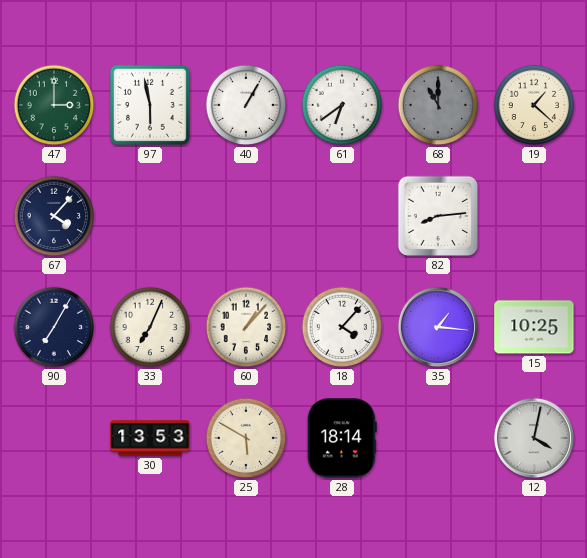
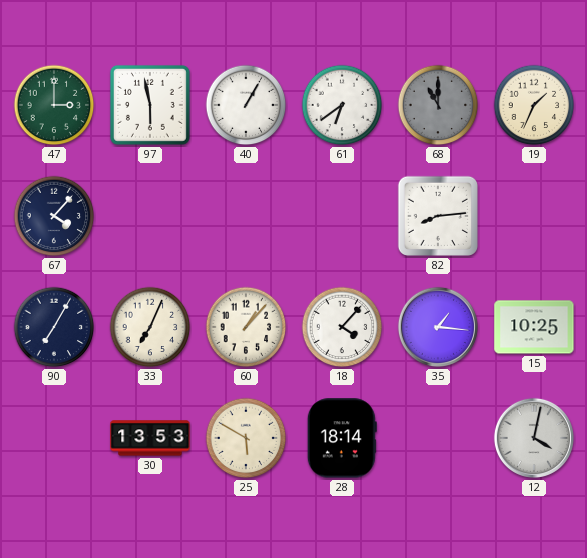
19: 1:22 -> 1:34 (534, 105)
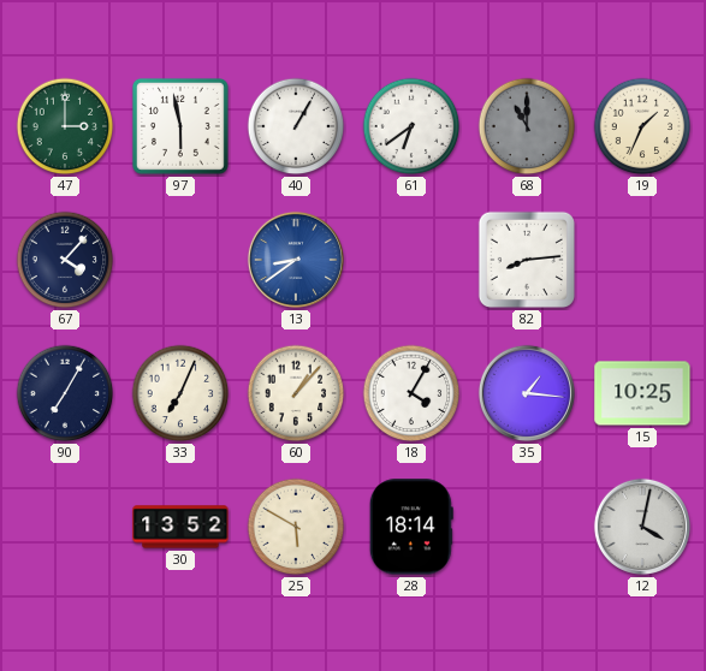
13: none -> 8:39 (296, 260)
18: 4:07 -> 4:05 (411, 393)
30: 13:53 -> 13:52 (180, 527)
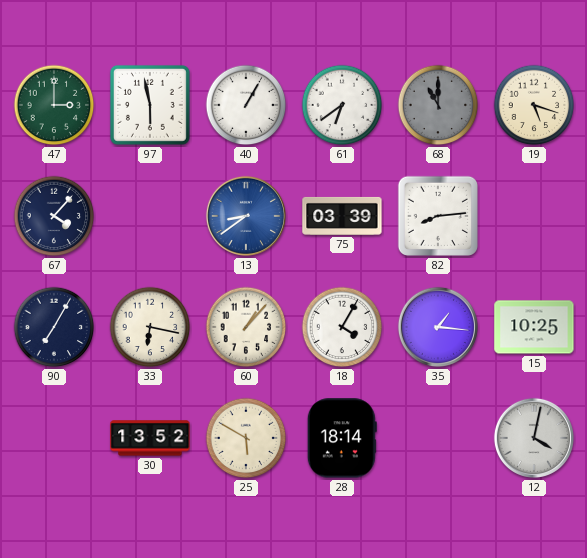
19: 1:34 -> 5:18 (534, 105)
75: none -> 03:39 (342, 216)
33: 7:04 -> 6:17 (150, 327)
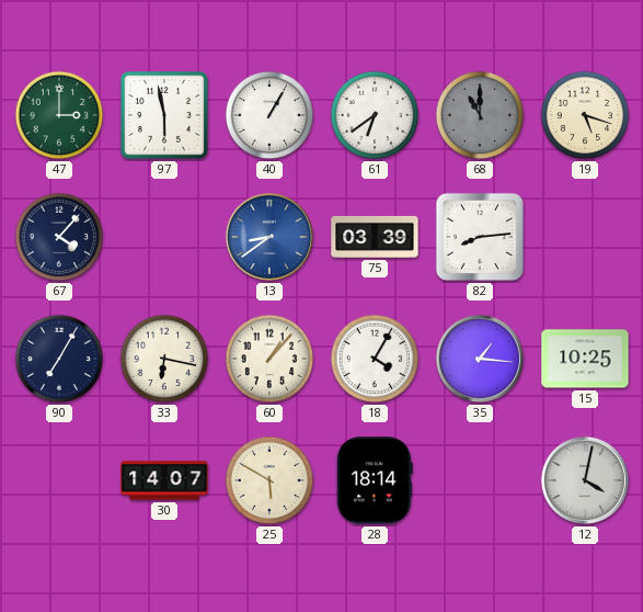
30: 13:52 -> 14:07 (164, 480)
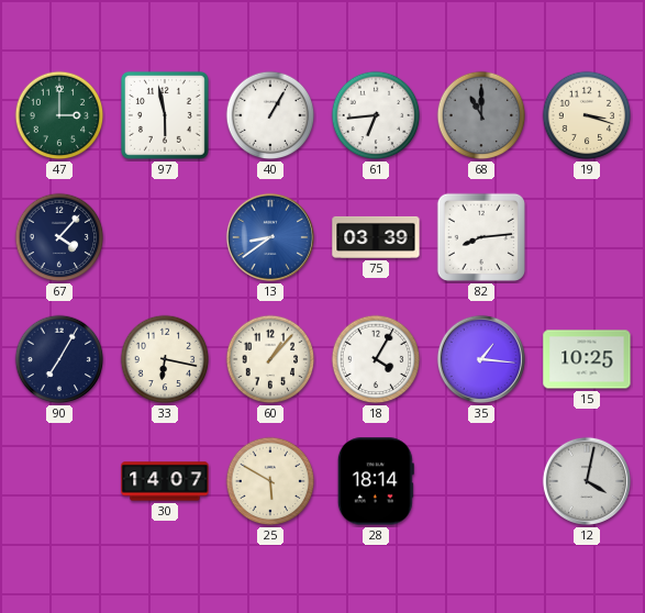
61: 6:39 -> 6:44 (376, 115)
19: 5:18 -> 3:18 (587, 115)
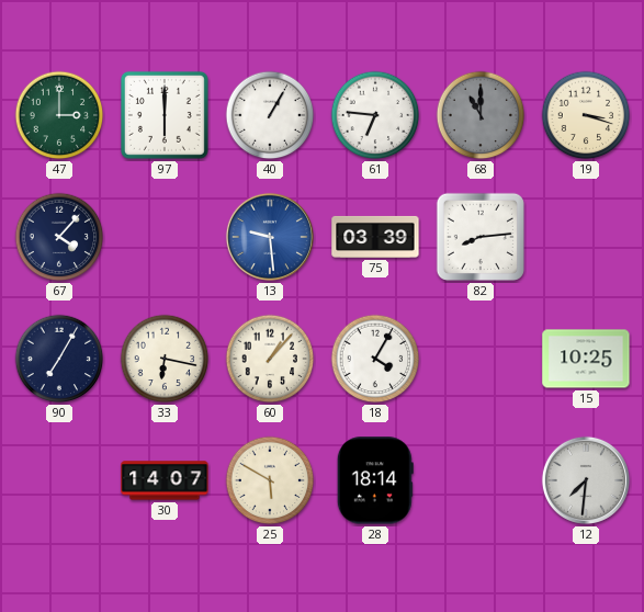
97: 5:58 -> 6:00 (165, 115)
61: 6:44 -> 6:46 (375, 115)
13: 8:39 -> 9:29 (270, 237)
35: 1:16 -> none (481, 359)
12: 4:02 -> 7:31 (586, 480)
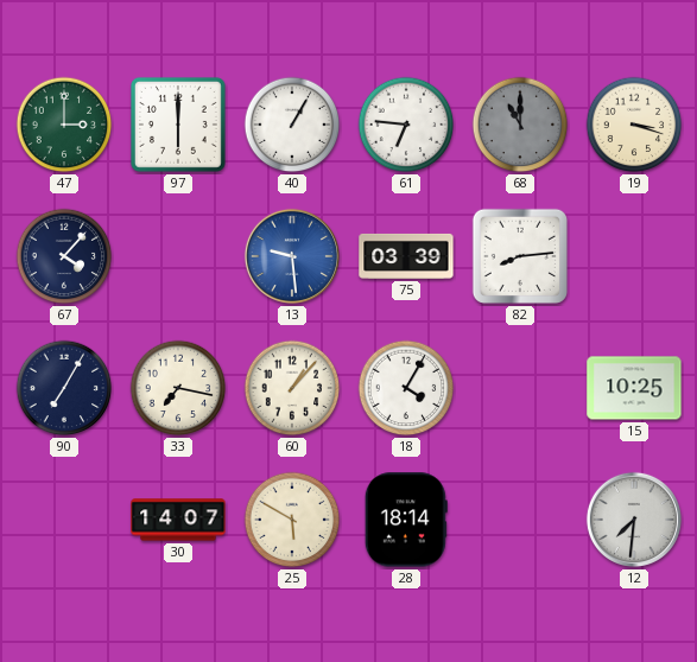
33: 6:17 -> 7:17 (178, 388)
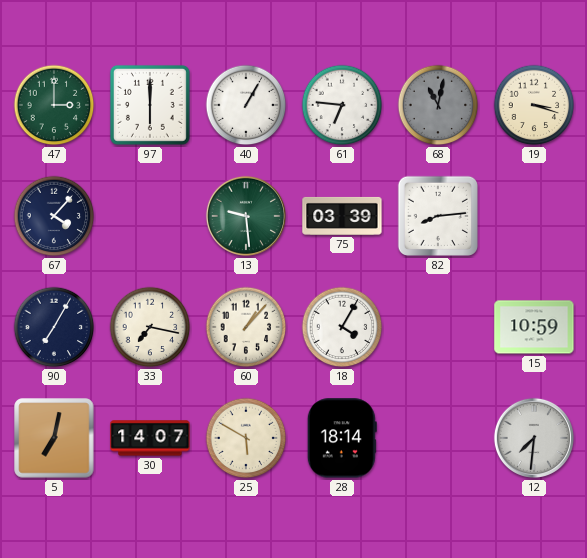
68: 11:00 -> 11:02 (438, 105)
13 dial: blue -> green (246, 216)
15: 10:25 -> 10:59 (534, 327)
5: none -> 7:02 (54, 438)
